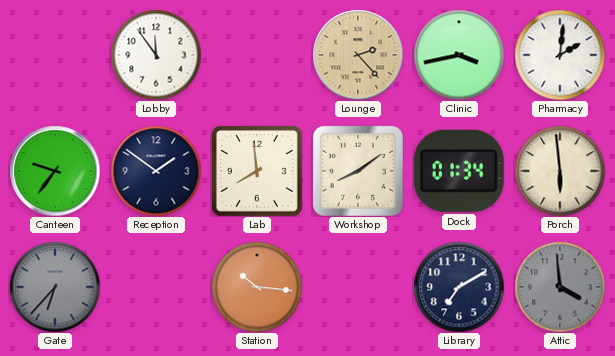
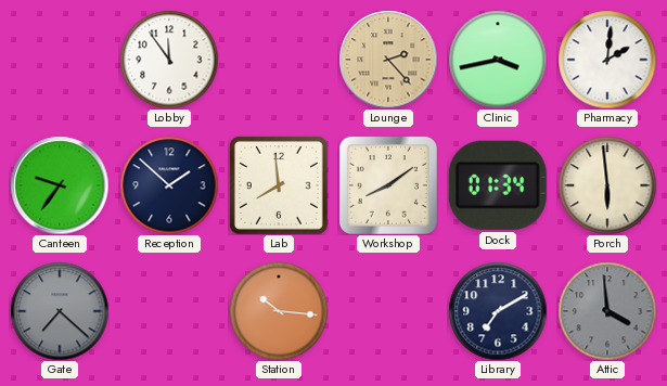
Reception: 1:51 -> 1:52 (169, 185)
Gate: 6:37 -> 7:22 (60, 311)
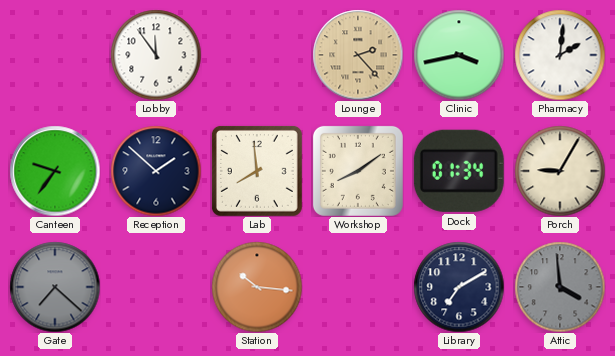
Porch: 5:59 -> 9:05 (560, 171)
